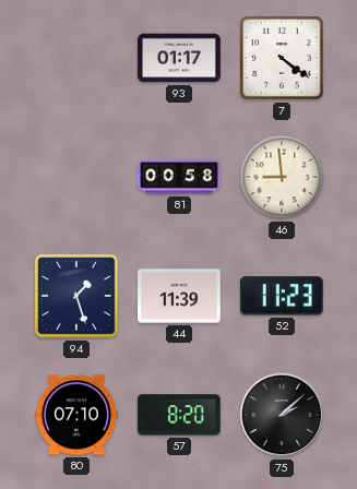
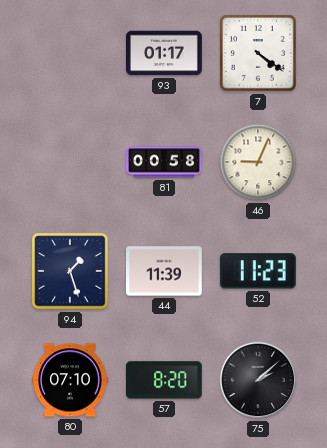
46: 8:59 -> 9:04 (258, 162)
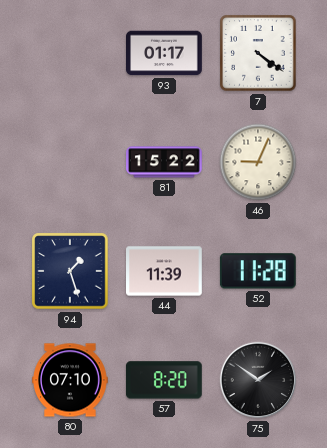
81: 00:58 -> 15:22 (165, 162)
52: 11:23 -> 11:28 (258, 271)
75: 2:08 -> 1:51 (258, 380)
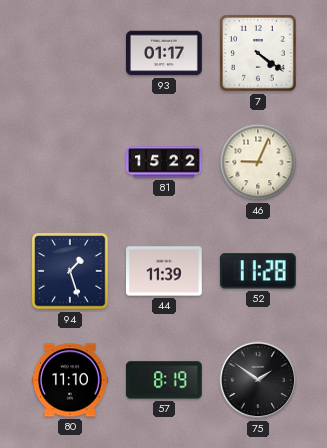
80: 07:10 -> 11:10 (71, 380)
57: 8:20 -> 8:19 (164, 380)
